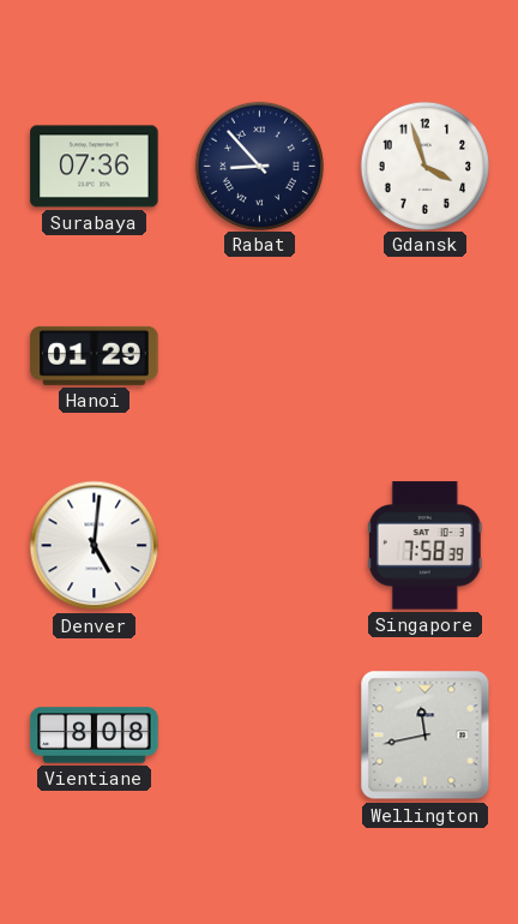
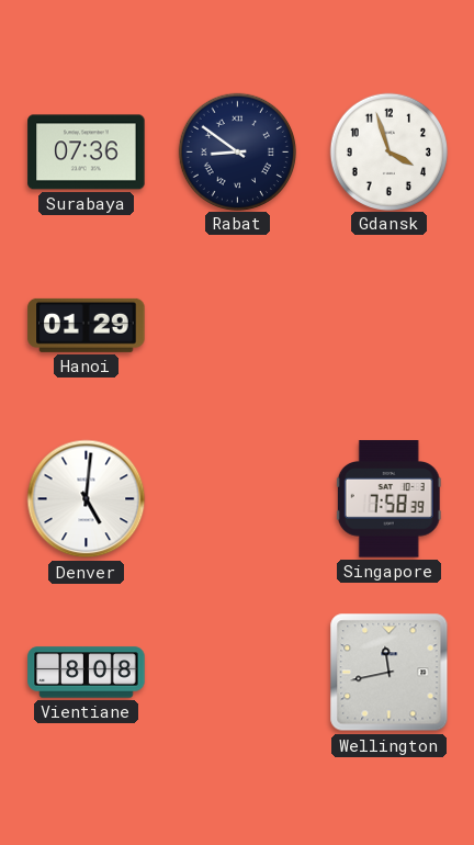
Rabat: 8:53 -> 8:51 (237, 151)
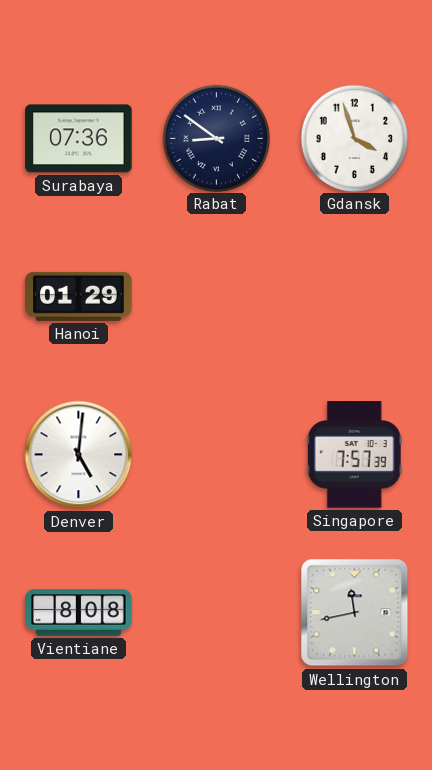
Singapore: 7:58 -> 7:57 (354, 455)
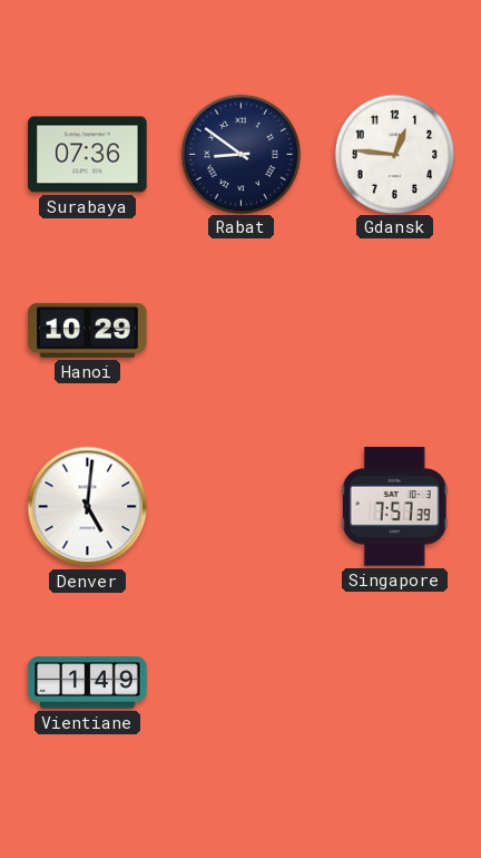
Gdansk: 3:57 -> 12:46 (394, 154)
Hanoi: 01:29 -> 10:29 (88, 330)
Vientiane: 8:08 -> 1:49 (88, 683)
Wellington: 11:43 -> none (355, 613)
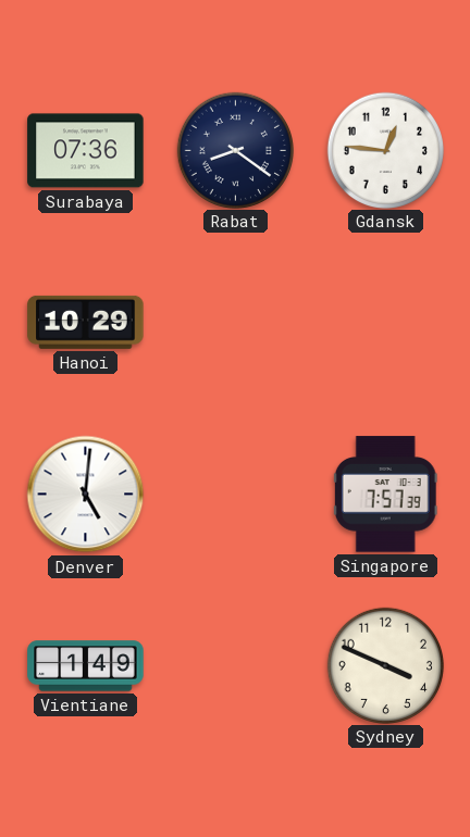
Rabat: 8:51 -> 8:21 (235, 150)
Sydney: none -> 3:49 (385, 665)
